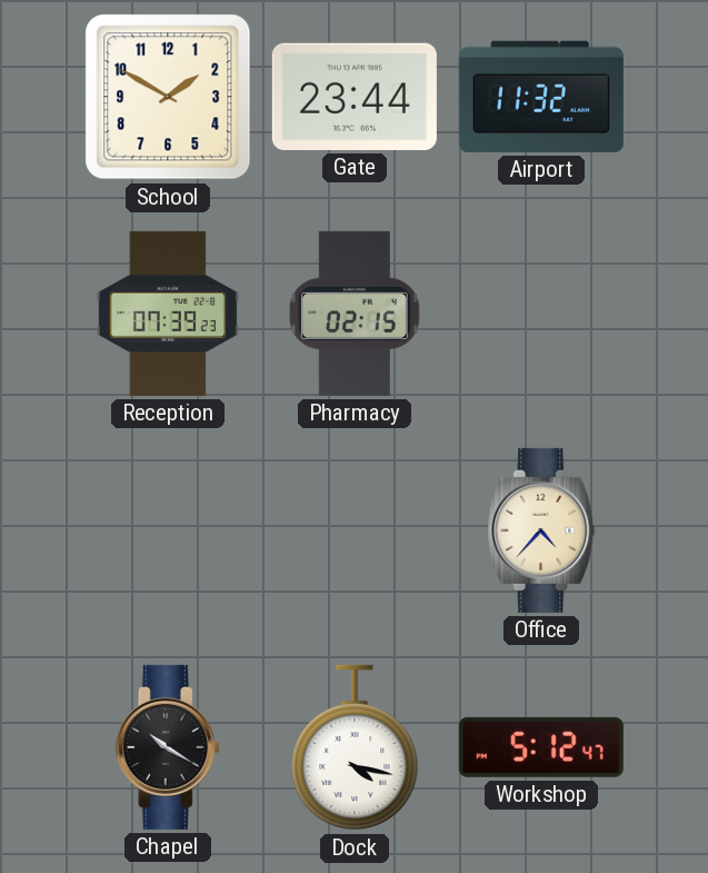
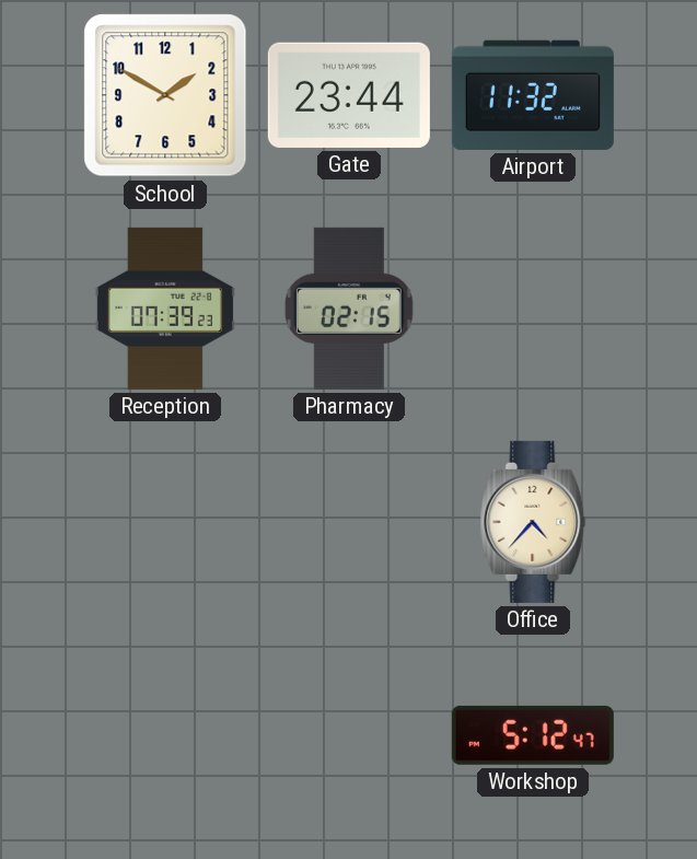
Chapel: 10:20 -> none (168, 747)
Dock: 4:17 -> none (355, 747)
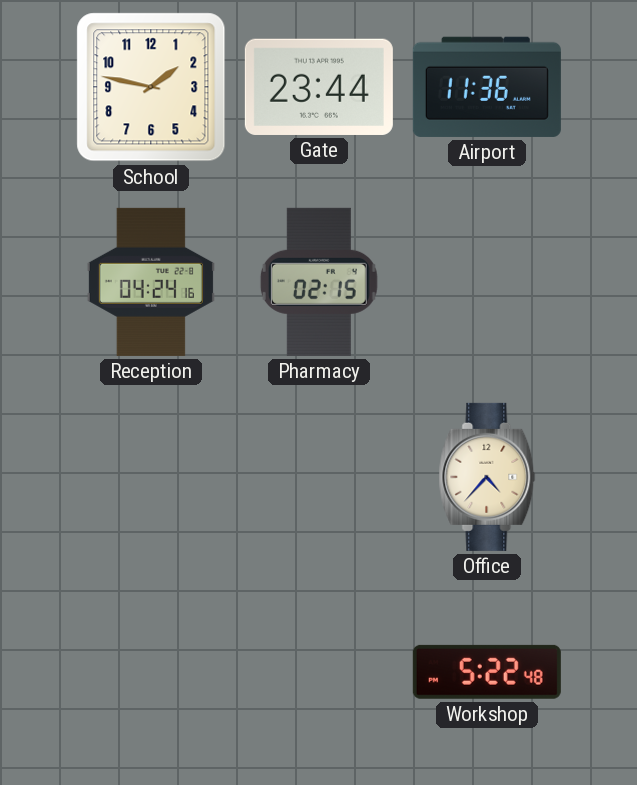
School: 1:50 -> 1:47 (151, 87)
Airport: 11:32 -> 11:36 (487, 87)
Reception: 07:39 -> 04:24 (151, 282)
Workshop: 5:12 -> 5:22 (487, 672)
